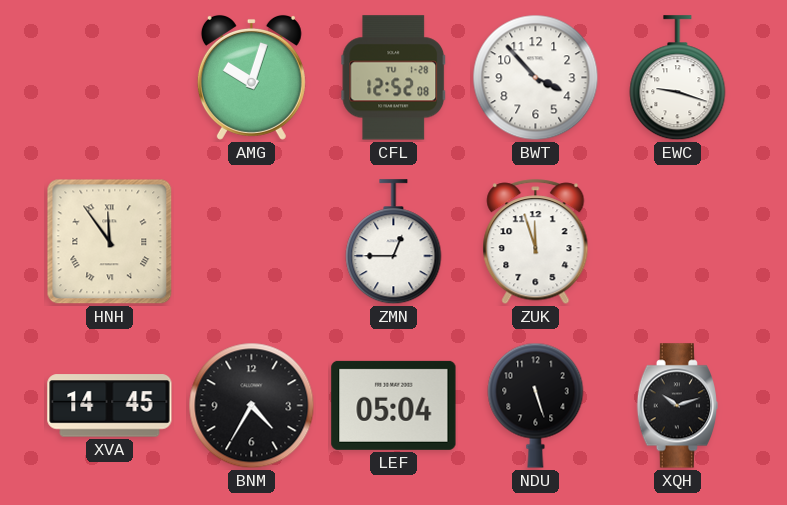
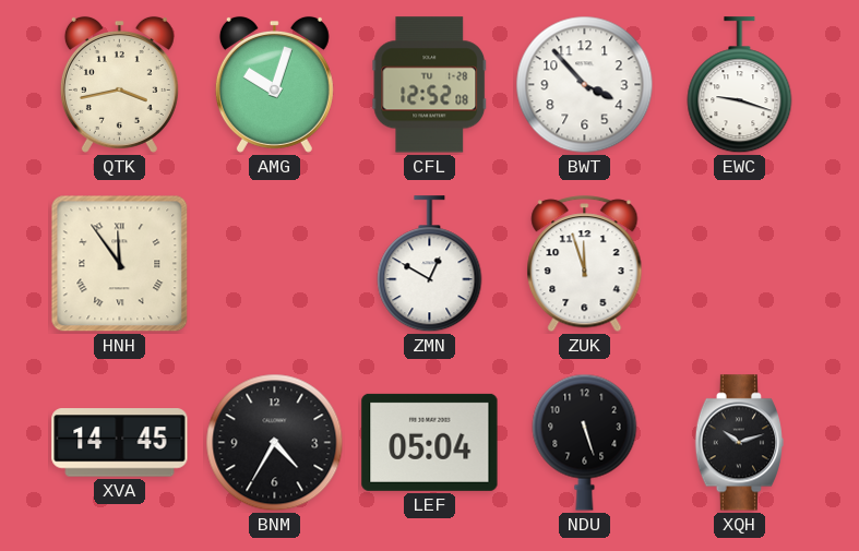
QTK: none -> 3:43 (119, 84)
ZMN: 12:45 -> 12:50 (430, 264)
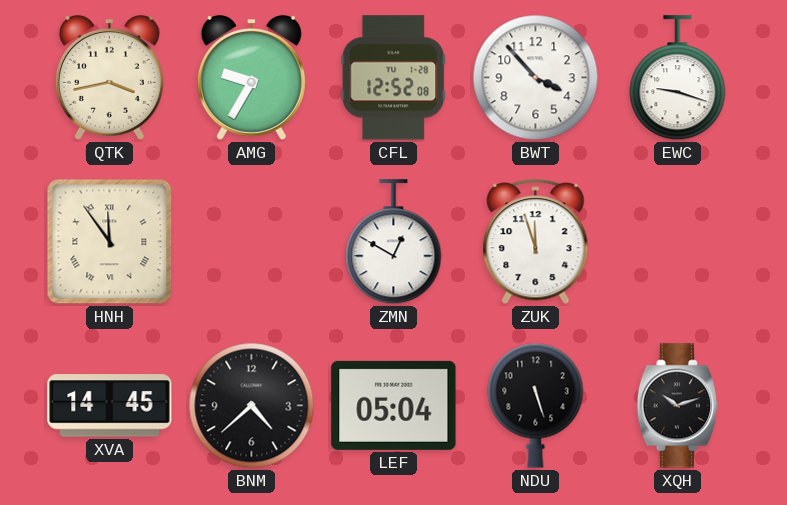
AMG: 10:03 -> 9:35 (251, 77)
BNM: 4:35 -> 4:38 (252, 406)
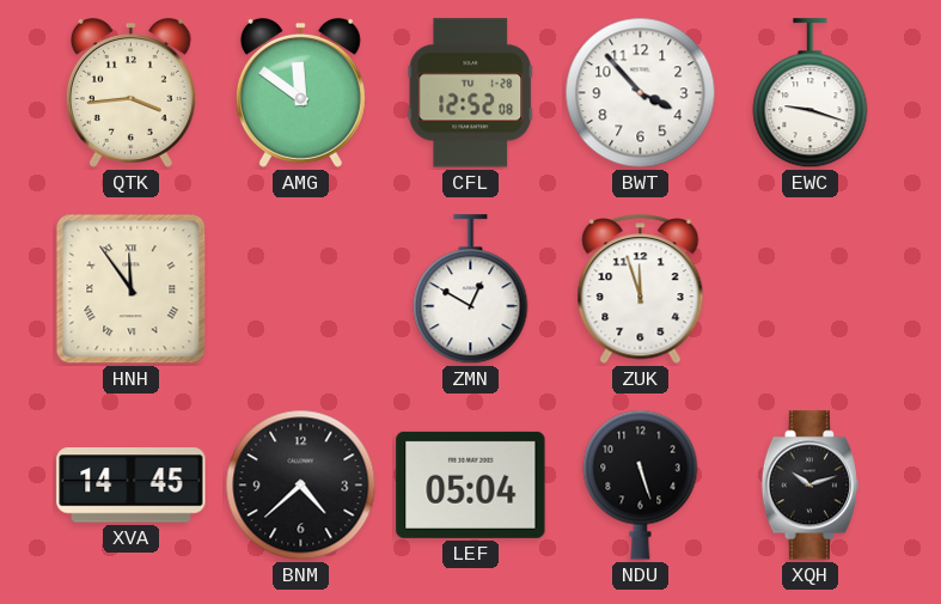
QTK: 3:43 -> 3:44 (130, 92)
AMG: 9:35 -> 11:51 (300, 92)
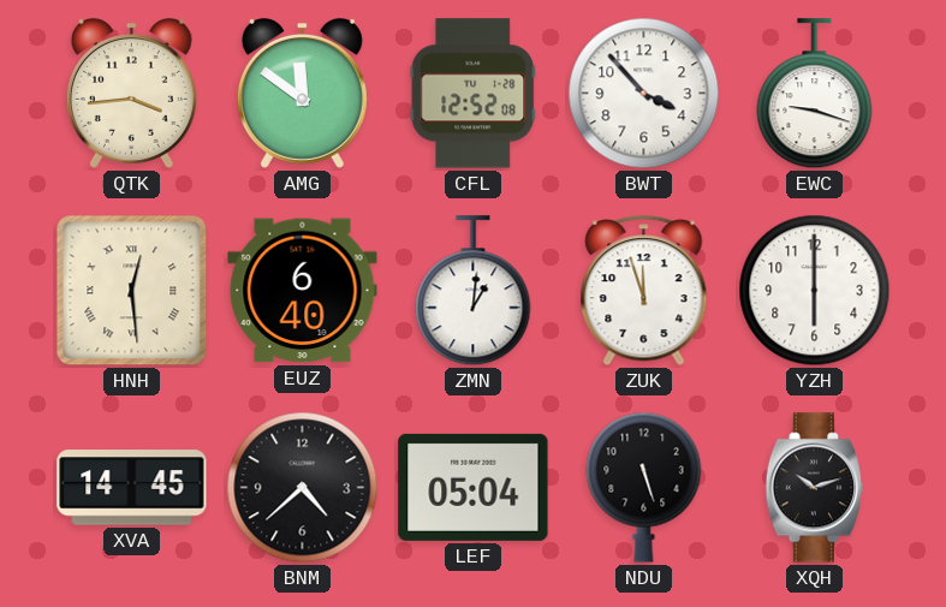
HNH: 11:54 -> 12:29 (132, 291)
EUZ: none -> 6:40 (303, 291)
ZMN: 12:50 -> 1:01 (474, 291)
YZH: none -> 6:00 (815, 291)
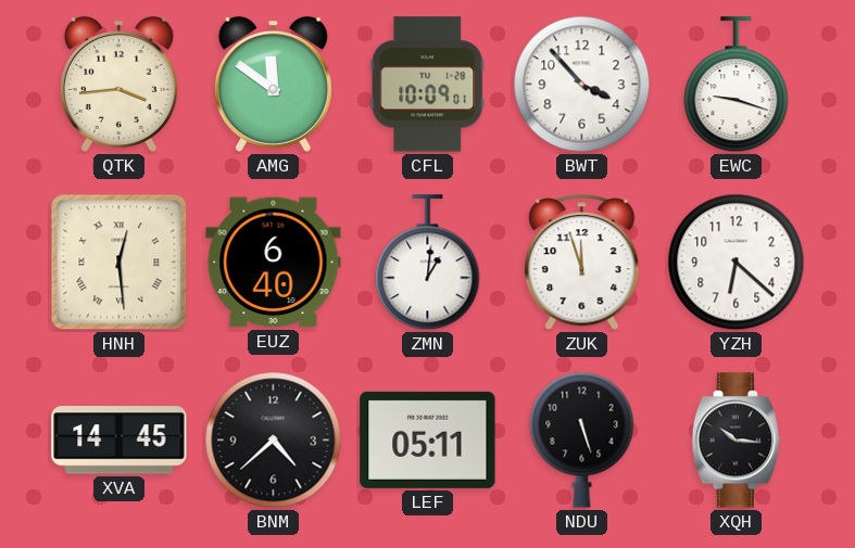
CFL: 12:52 -> 10:09 (428, 85)
YZH: 6:00 -> 6:22 (737, 263)
LEF: 05:04 -> 05:11 (428, 439)
XQH: 10:12 -> 10:16 (735, 441)
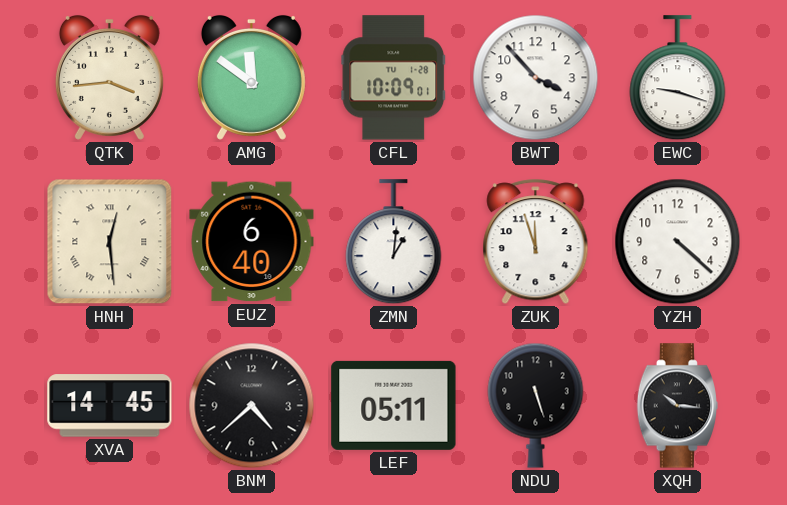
YZH: 6:22 -> 4:22 (678, 242)
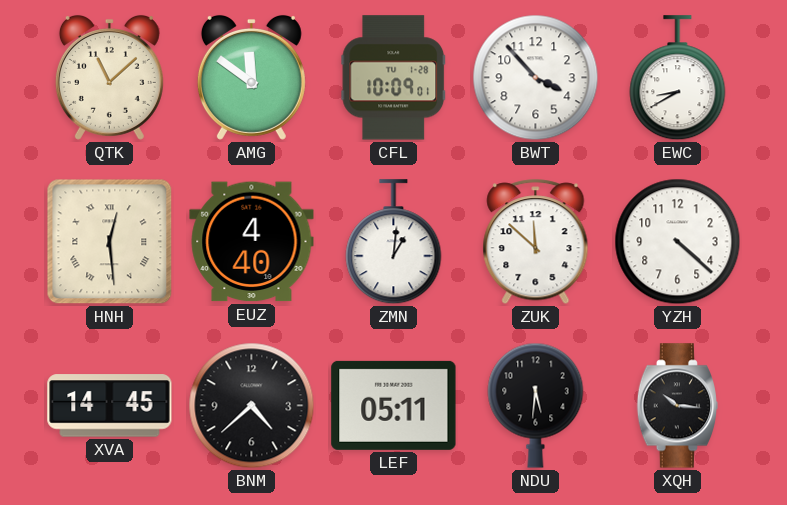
QTK: 3:44 -> 11:08 (109, 77)
EWC: 9:18 -> 8:40 (678, 78)
EUZ: 6:40 -> 4:40 (252, 242)
ZUK: 11:57 -> 11:52 (536, 242)
NDU: 5:27 -> 5:31 (536, 405)
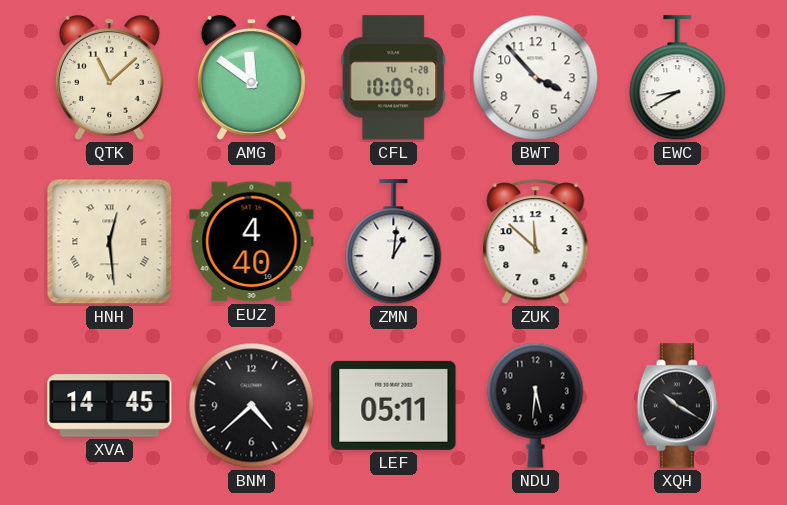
YZH: 4:22 -> none (678, 242)
XQH: 10:16 -> 10:20 (677, 406)
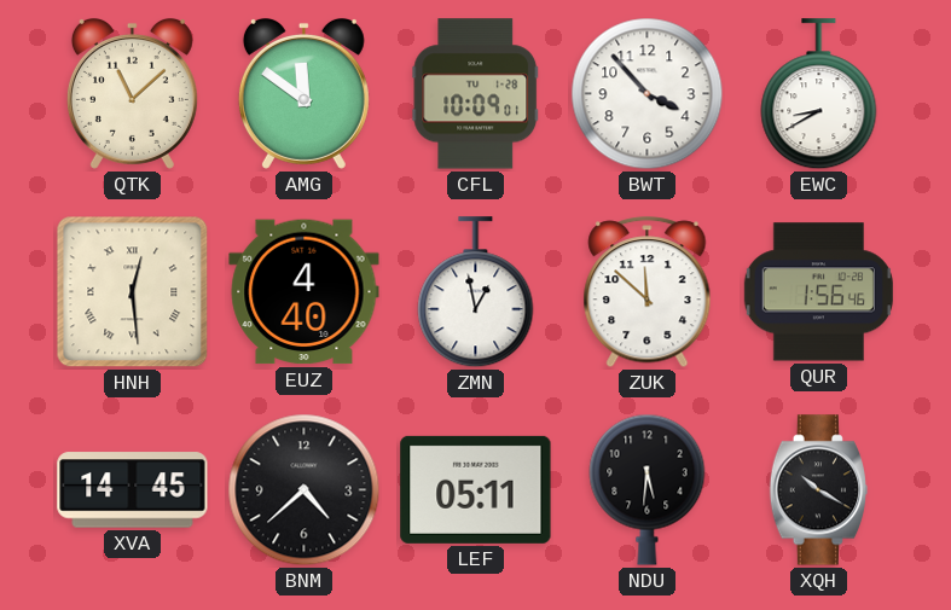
ZMN: 1:01 -> 12:58 (476, 292)
QUR: none -> 1:56 (818, 292)
